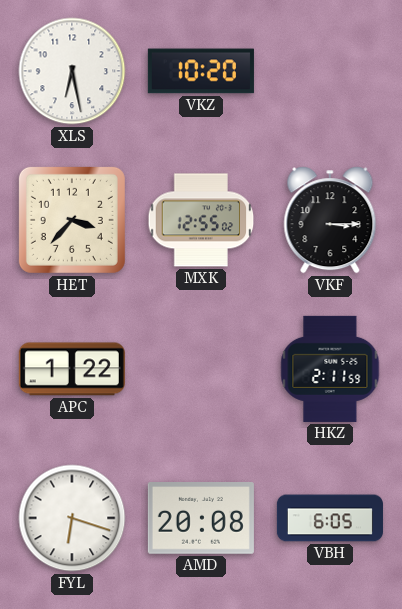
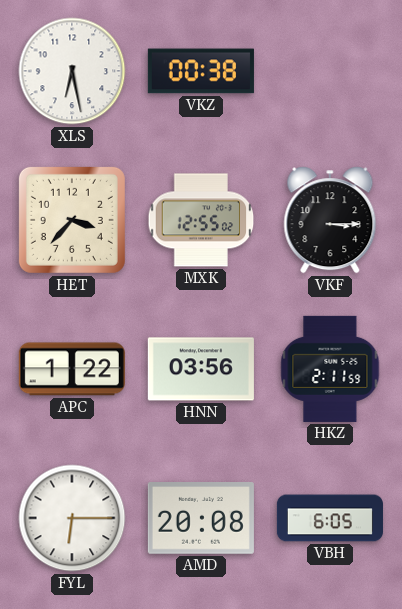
VKZ: 10:20 -> 00:38 (201, 71)
HNN: none -> 03:56 (201, 369)
FYL: 6:18 -> 6:15 (72, 518)
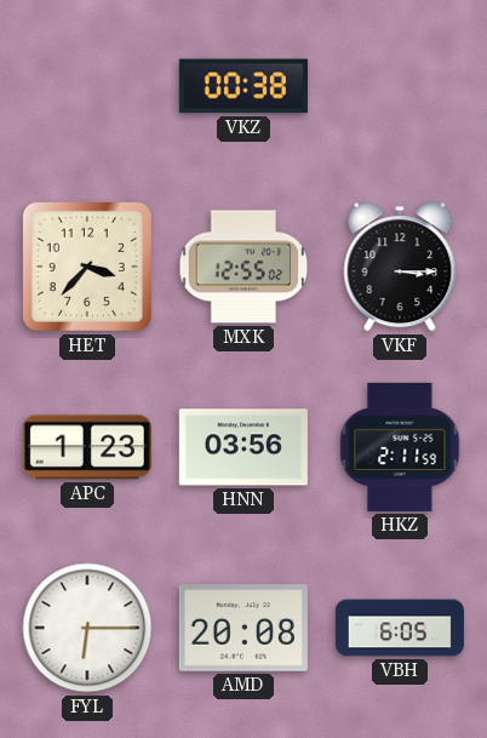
XLS: 6:28 -> none (72, 71)
APC: 1:22 -> 1:23 (87, 447)
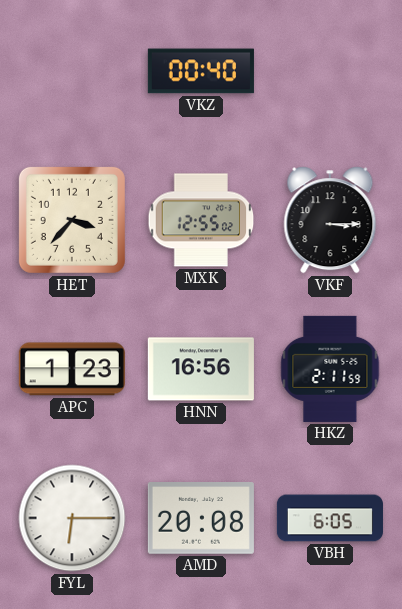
VKZ: 00:38 -> 00:40 (201, 71)
HNN: 03:56 -> 16:56 (201, 369)
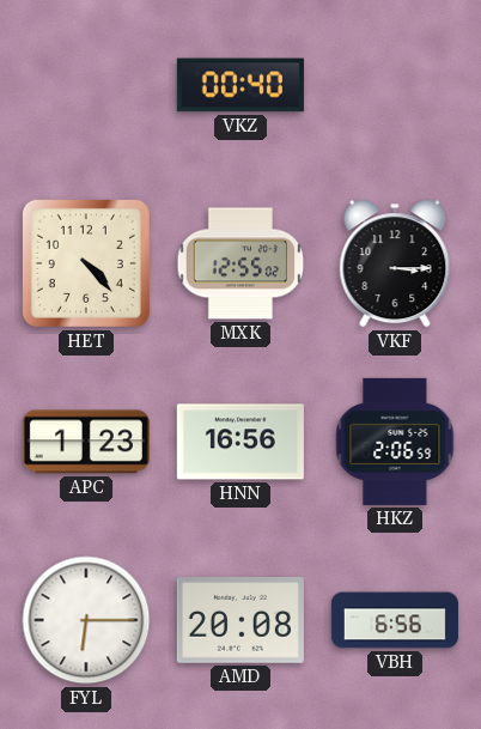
HET: 3:37 -> 4:23 (86, 263)
HKZ: 2:11 -> 2:06 (395, 442)
VBH: 6:05 -> 6:56 (395, 620)
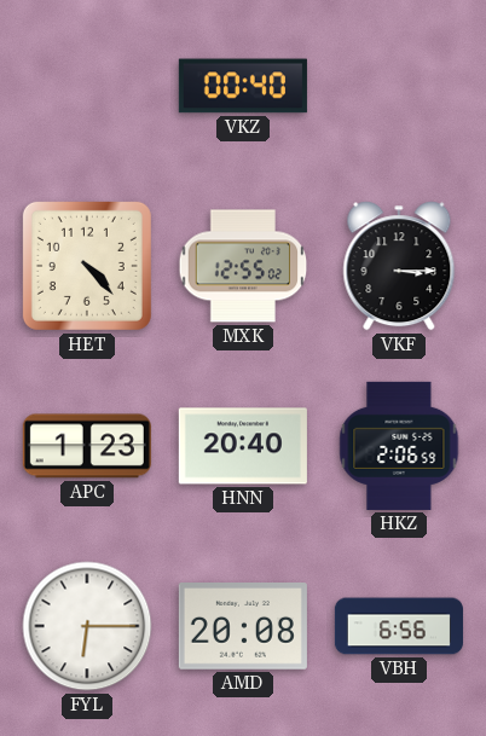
HNN: 16:56 -> 20:40 (243, 446)
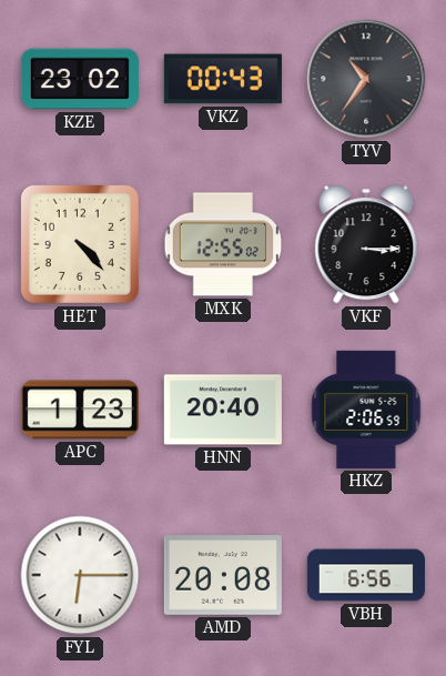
KZE: none -> 23:02 (80, 79)
VKZ: 00:40 -> 00:43 (223, 79)
TYV: none -> 10:36 (366, 79)
